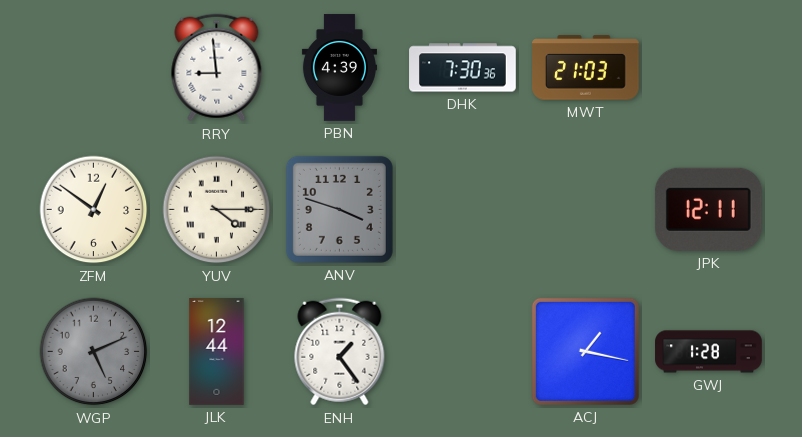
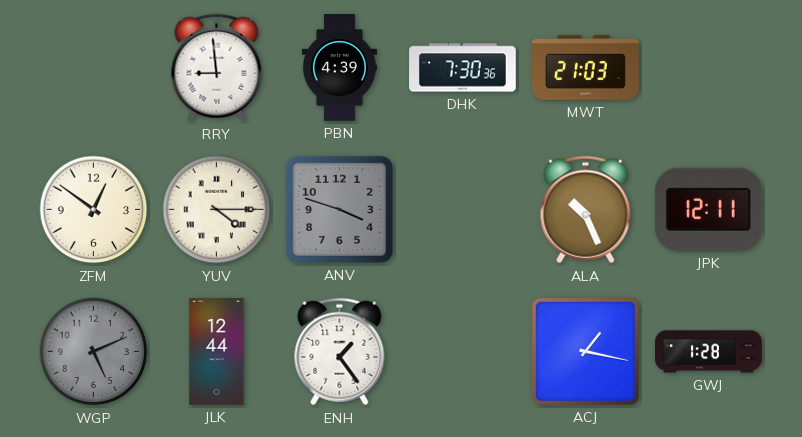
ALA: none -> 10:26 (586, 210)
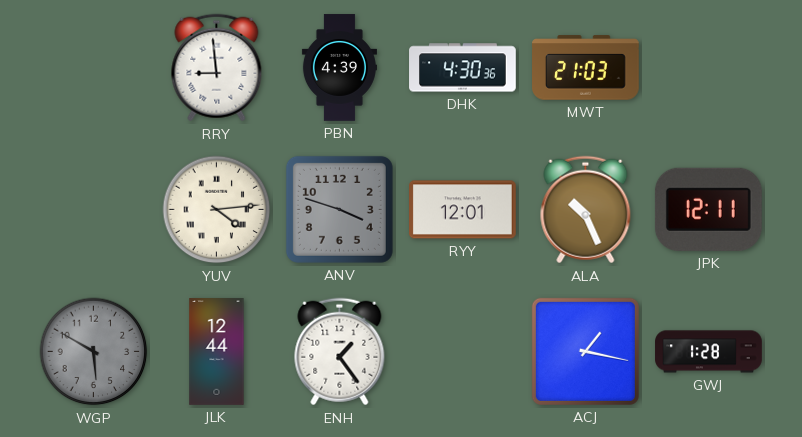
DHK: 7:30 -> 4:30 (463, 68)
ZFM: 12:51 -> none (94, 210)
YUV: 4:15 -> 4:14 (217, 210)
RYY: none -> 12:01 (463, 210)
WGP: 5:11 -> 5:50 (94, 352)
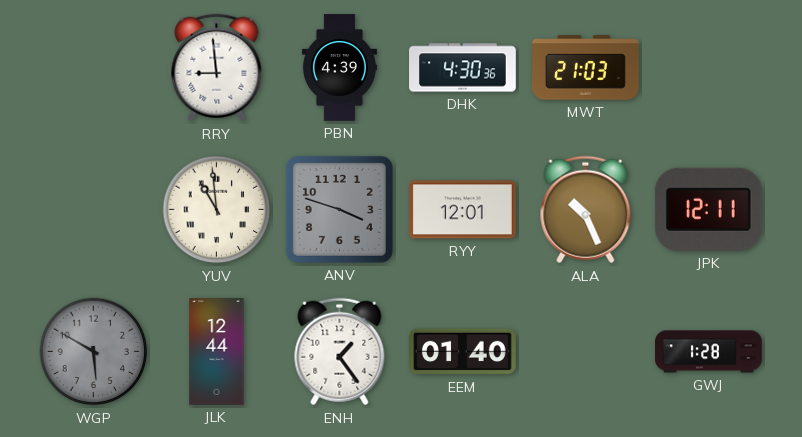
YUV: 4:14 -> 10:59 (217, 210)
EEM: none -> 01:40 (463, 352)
ACJ: 1:17 -> none (585, 351)
